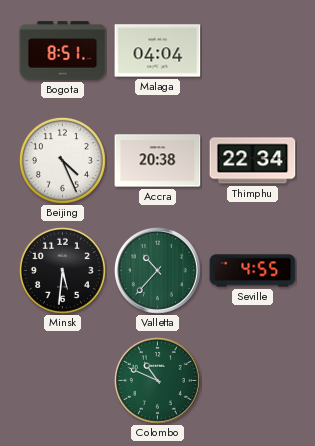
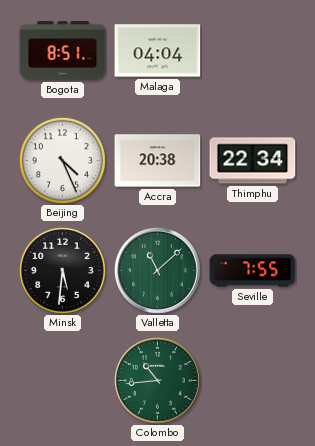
Valletta: 10:37 -> 11:08 (157, 270)
Seville: 4:55 -> 7:55 (253, 271)
Colombo: 10:49 -> 10:44 (157, 380)
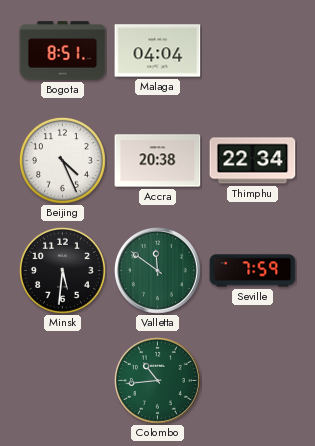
Valletta: 11:08 -> 11:51 (157, 270)
Seville: 7:55 -> 7:59 (253, 271)
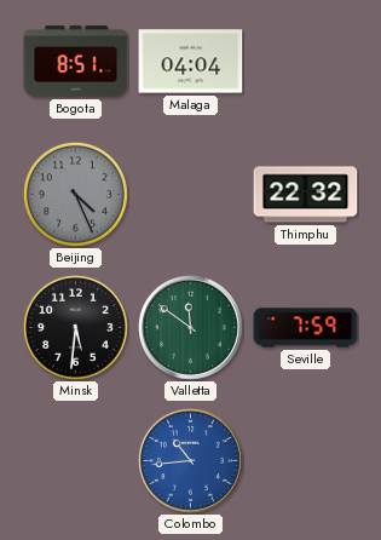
Beijing dial: white -> grey (75, 194)
Accra: 20:38 -> none (158, 161)
Thimphu: 22:34 -> 22:32 (306, 195)
Colombo dial: green -> blue (190, 460)
